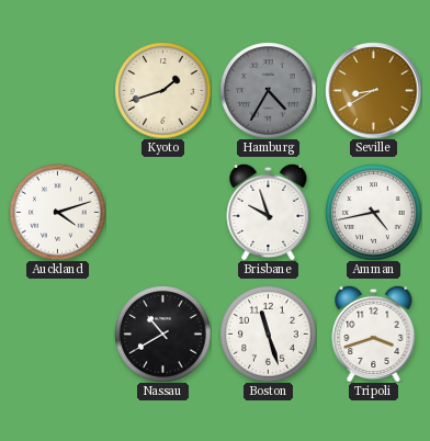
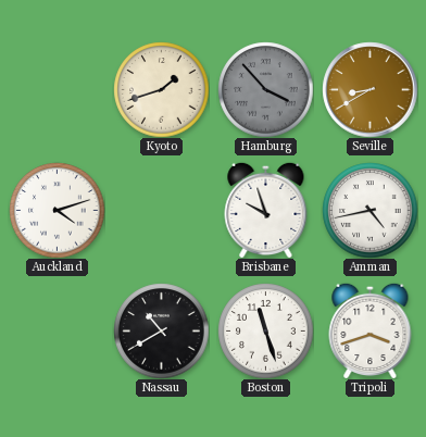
Hamburg: 4:35 -> 3:53 (265, 89)
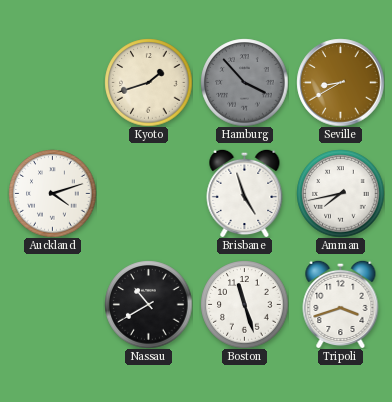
Brisbane: 9:57 -> 4:57 (245, 193)
Amman: 4:43 -> 7:43 (340, 193)
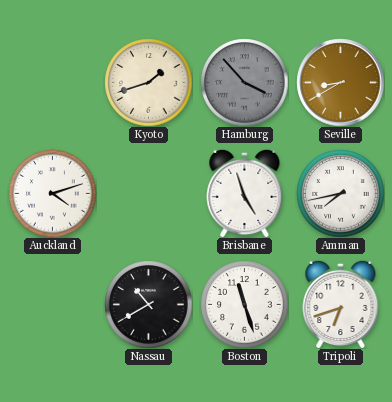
Tripoli: 3:42 -> 6:42 (341, 304)
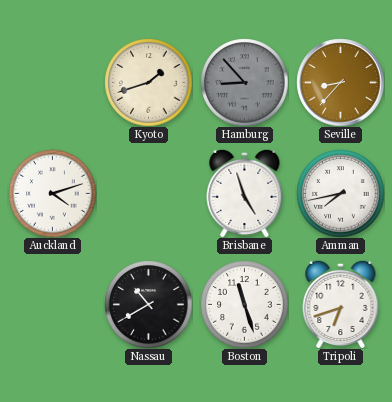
Hamburg: 3:53 -> 8:53 (244, 82)
Seville: 8:40 -> 8:37 (340, 82)
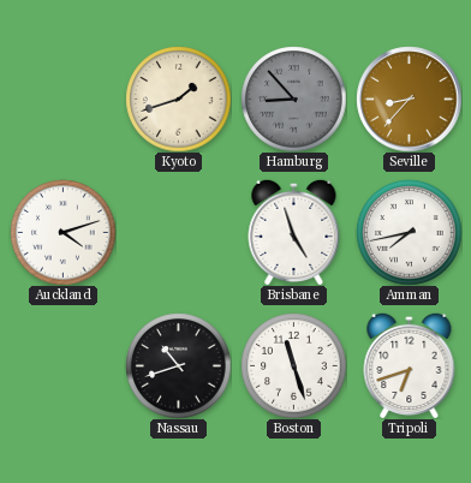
Nassau: 10:40 -> 10:42 (178, 365)
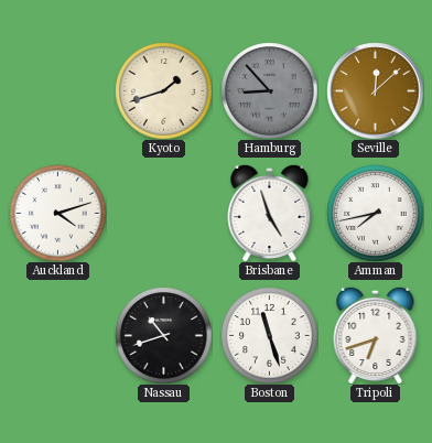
Seville: 8:37 -> 12:08 (375, 90)
